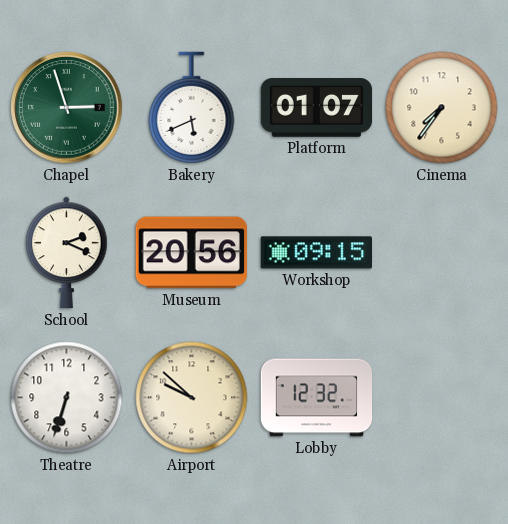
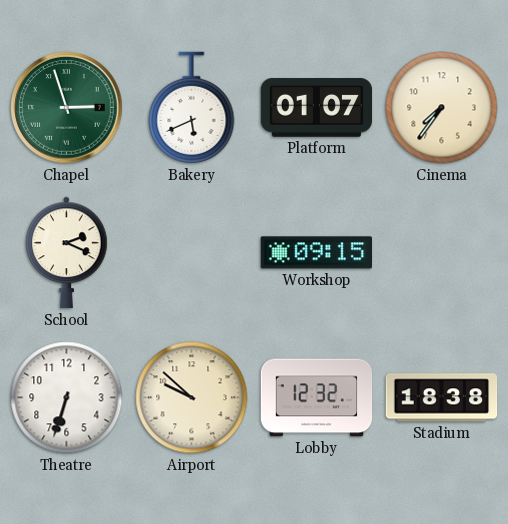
Museum: 20:56 -> none (191, 253)
Stadium: none -> 18:38 (442, 398)
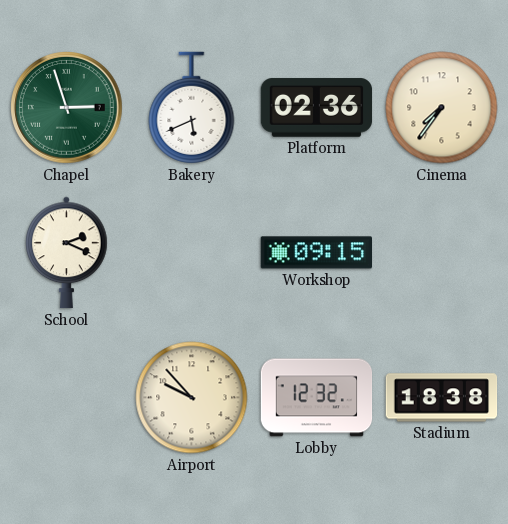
Platform: 01:07 -> 02:36 (317, 108)
Theatre: 6:33 -> none (67, 398)
Airport: 9:52 -> 9:53 (192, 398)
